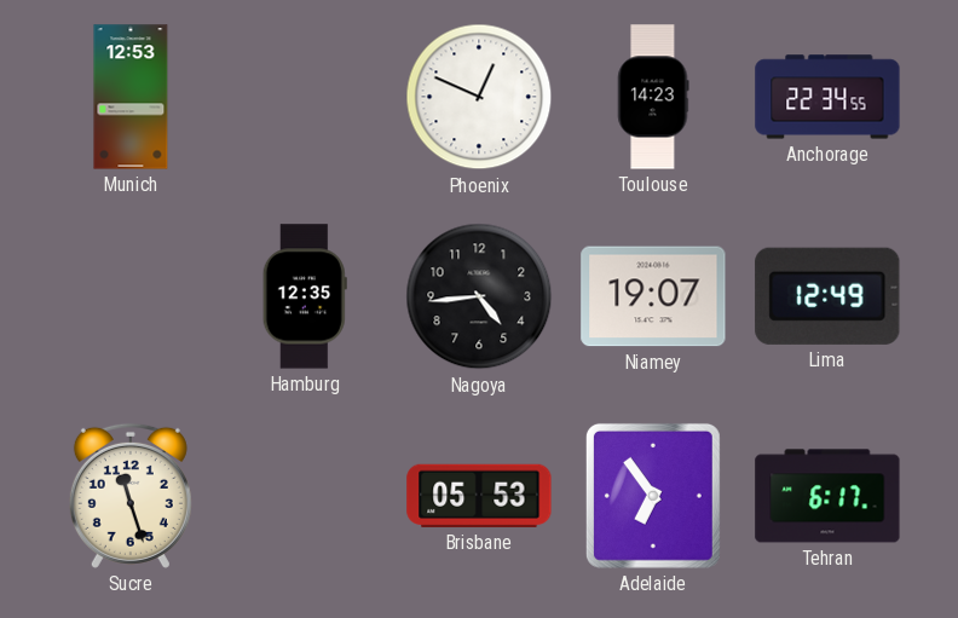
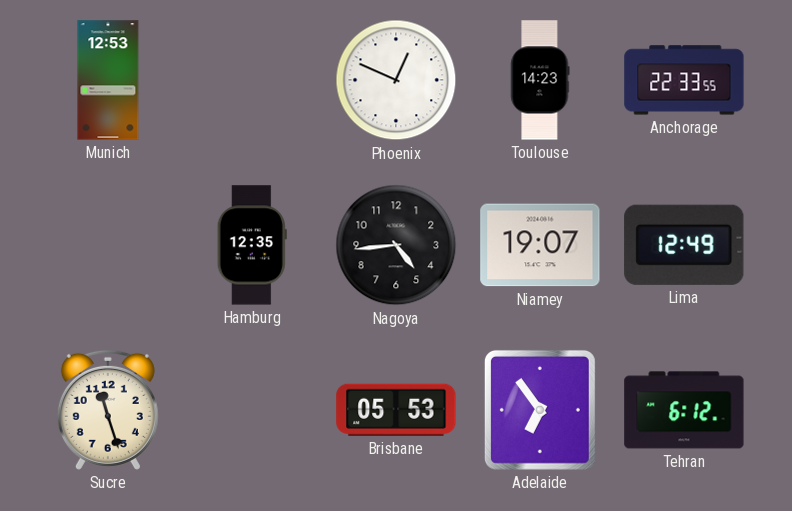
Anchorage: 22:34 -> 22:33 (684, 80)
Tehran: 6:17 -> 6:12 (684, 410)
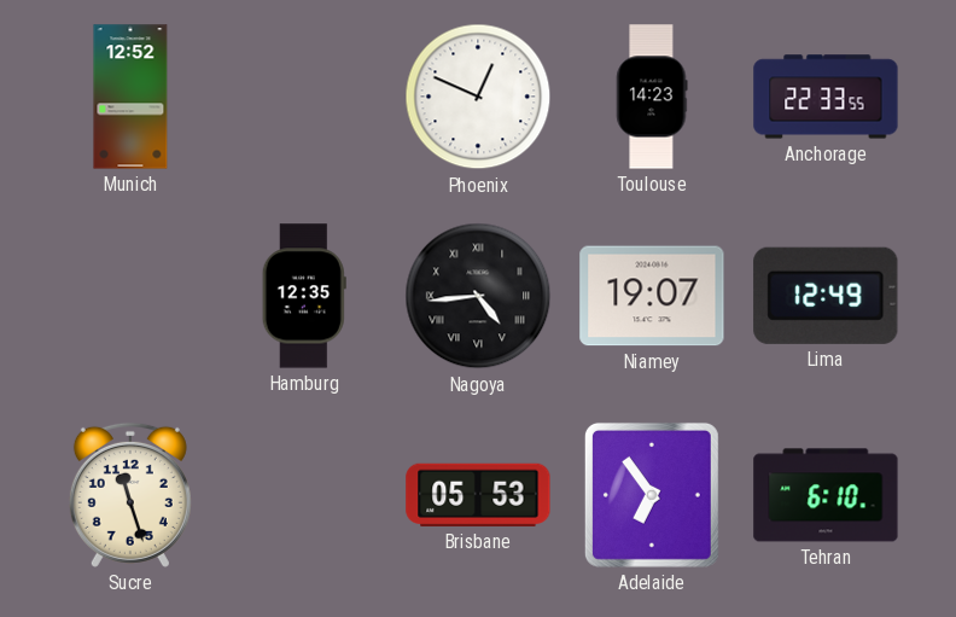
Munich: 12:53 -> 12:52 (130, 97)
Nagoya numerals: Arabic -> Roman (478, 296)
Tehran: 6:12 -> 6:10 (826, 495)
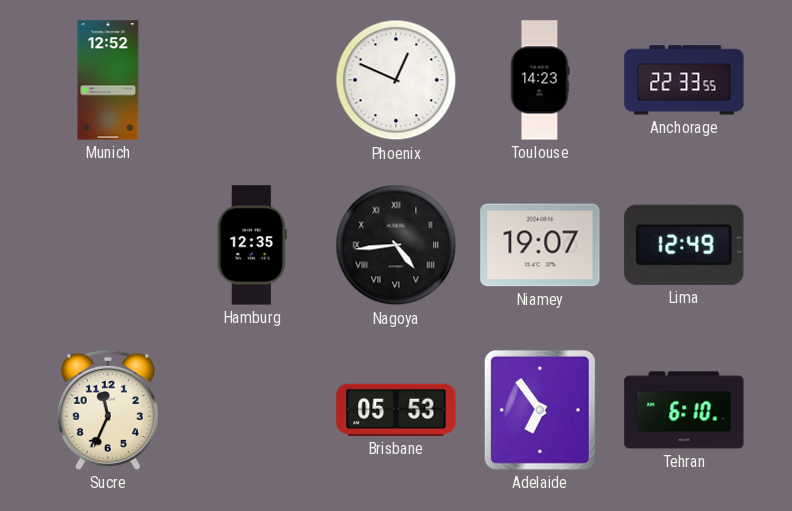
Sucre: 11:27 -> 11:34 (108, 410)
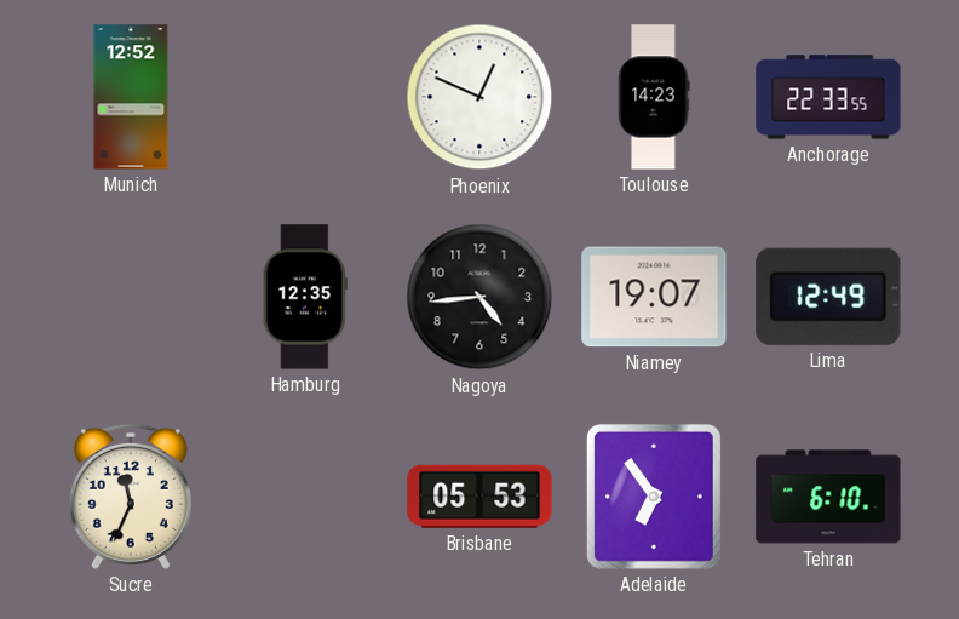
Nagoya numerals: Roman -> Arabic (479, 297)
